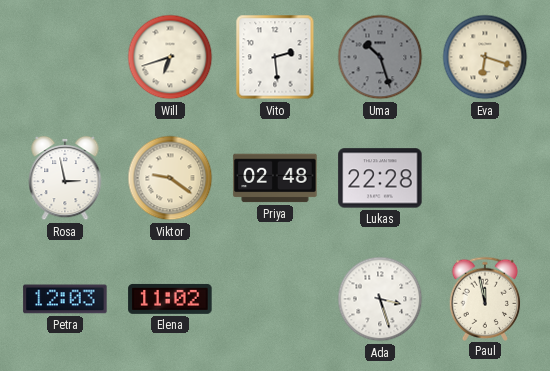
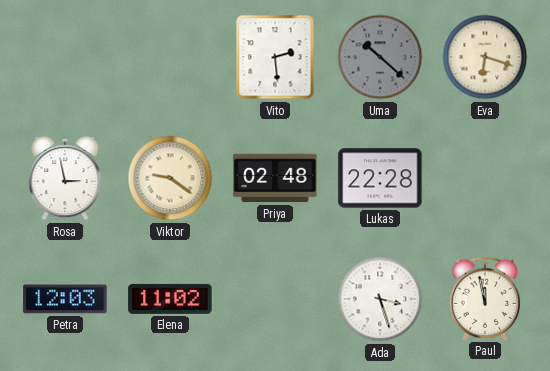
Will: 6:42 -> none (170, 57)
Uma: 10:27 -> 10:22 (380, 57)
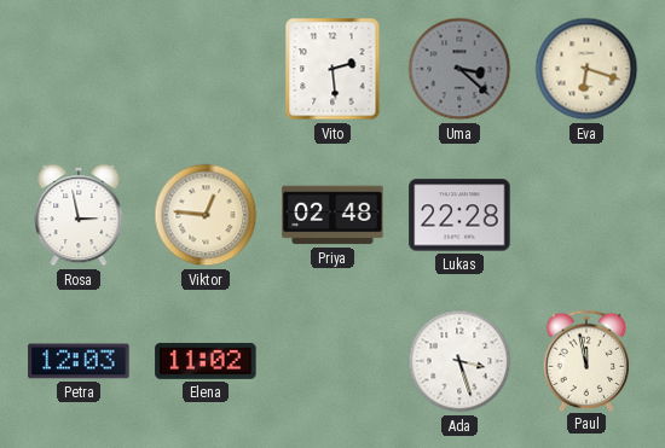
Uma: 10:22 -> 3:22 (459, 69)
Viktor: 9:21 -> 12:46 (206, 215)
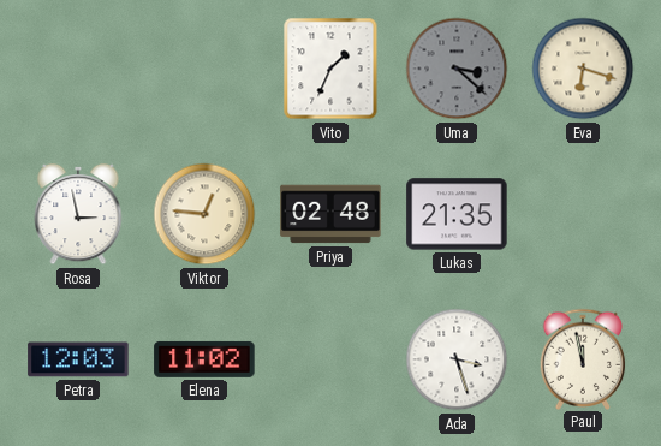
Vito: 2:29 -> 1:34 (330, 69)
Lukas: 22:28 -> 21:35 (457, 214)
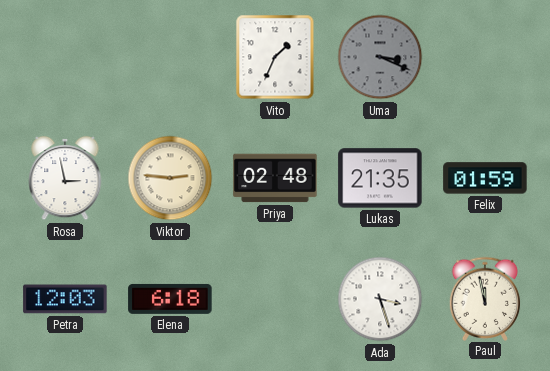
Uma: 3:22 -> 3:19 (380, 57)
Eva: 6:18 -> none (583, 69)
Viktor: 12:46 -> 2:46 (170, 178)
Felix: none -> 01:59 (485, 178)
Elena: 11:02 -> 6:18 (170, 299)
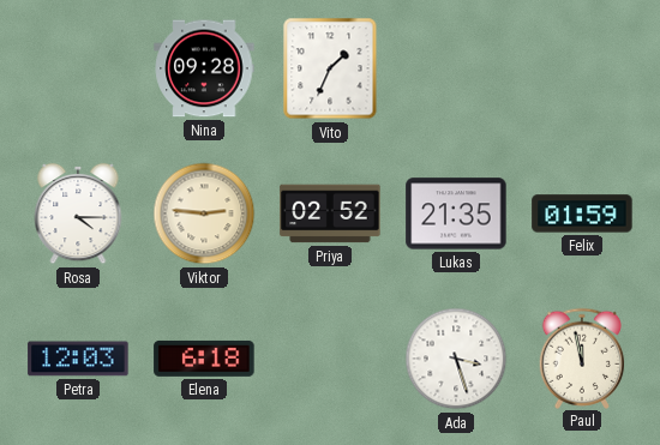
Nina: none -> 09:28 (204, 68)
Uma: 3:19 -> none (380, 57)
Rosa: 2:58 -> 4:15 (78, 214)
Priya: 02:48 -> 02:52 (330, 214)
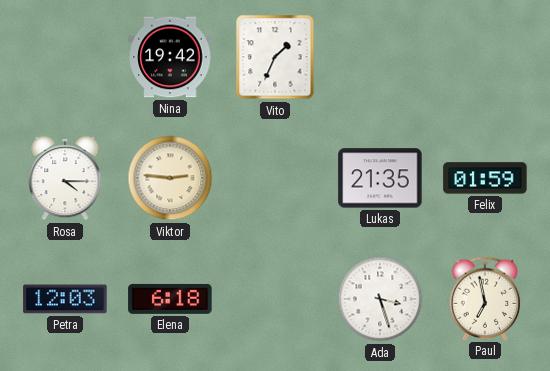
Nina: 09:28 -> 19:42 (170, 57)
Priya: 02:52 -> none (330, 214)
Paul: 11:58 -> 6:58 (485, 298)
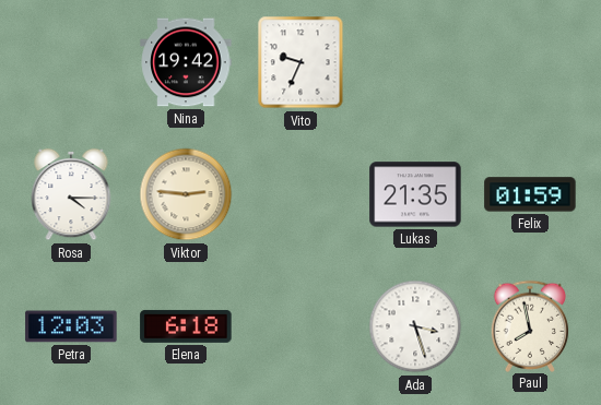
Vito: 1:34 -> 9:34 (300, 62)
Paul: 6:58 -> 7:58 (530, 325)
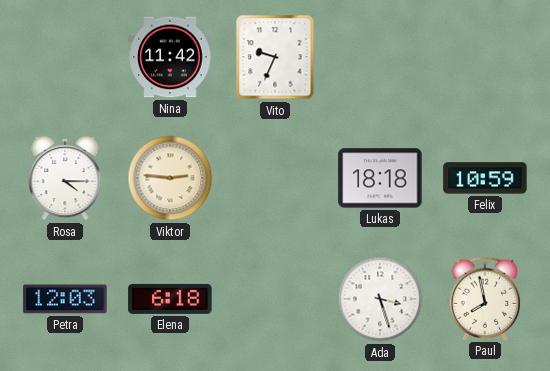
Nina: 19:42 -> 11:42 (170, 57)
Lukas: 21:35 -> 18:18 (380, 178)
Felix: 01:59 -> 10:59 (485, 178)
